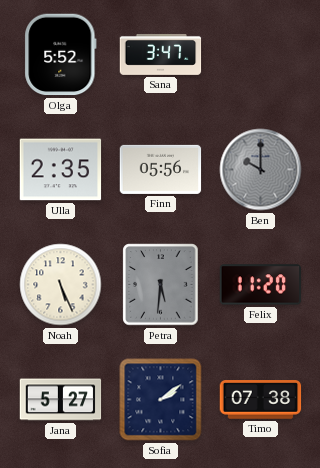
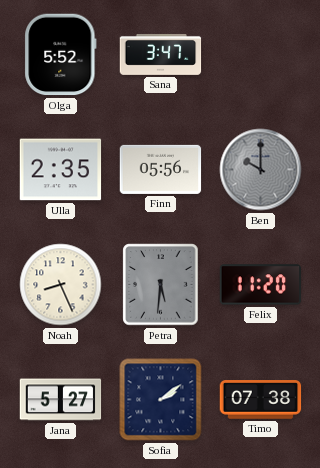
Noah: 5:26 -> 8:26 (61, 285)
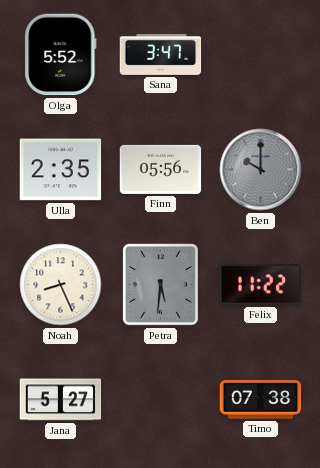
Felix: 11:20 -> 11:22 (261, 285)
Sofia: 2:09 -> none (161, 400)
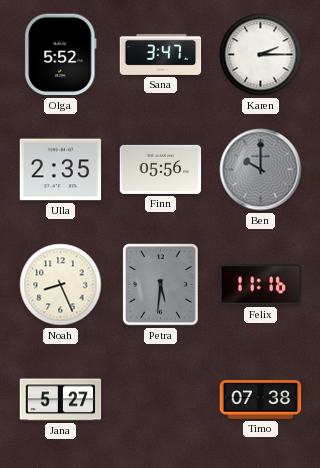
Karen: none -> 2:15 (261, 55)
Felix: 11:22 -> 11:16 (261, 285)
